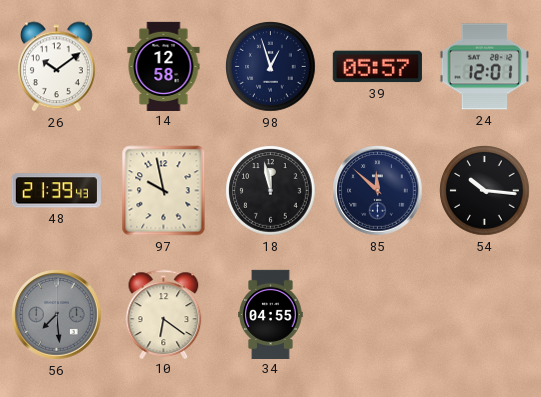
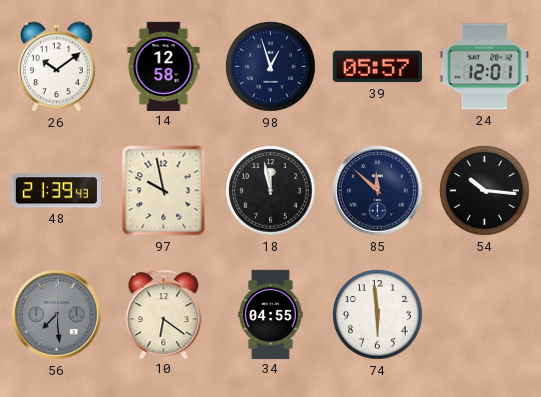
74: none -> 5:59 (378, 315)
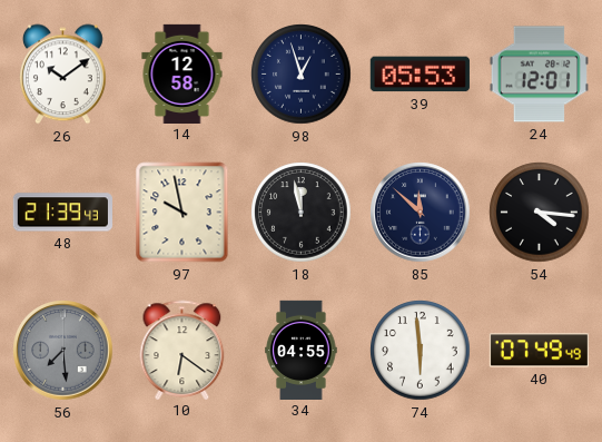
39: 05:57 -> 05:53 (420, 75)
54: 10:16 -> 4:16 (540, 213)
40: none -> 07:49 (539, 351)
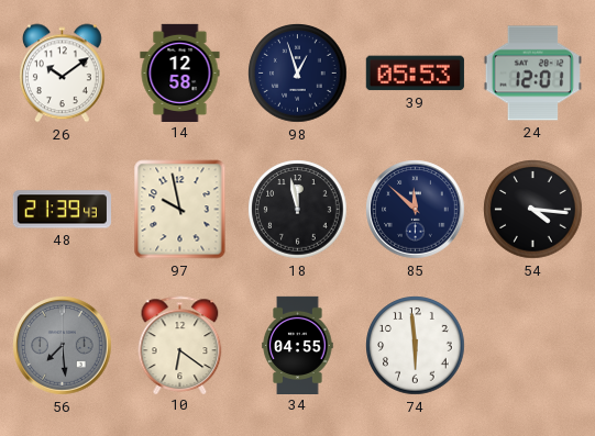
40: 07:49 -> none (539, 351)
